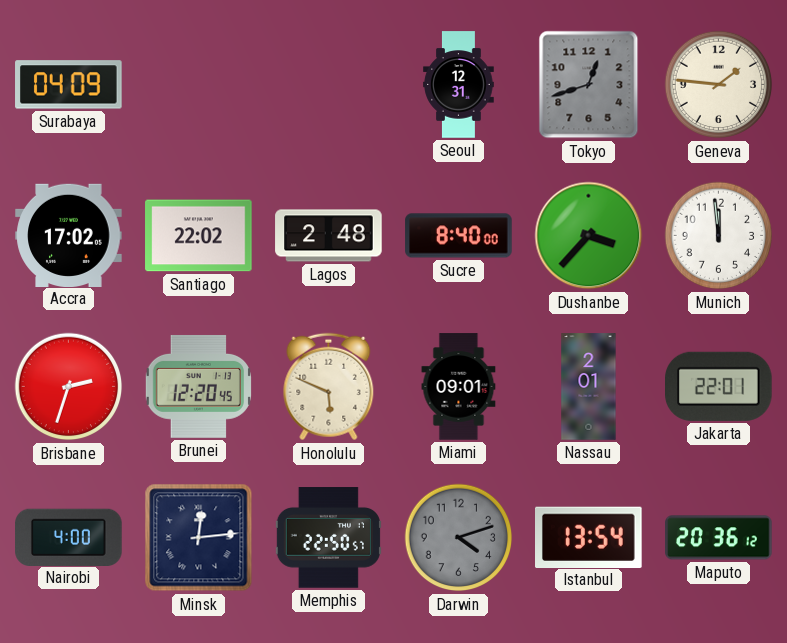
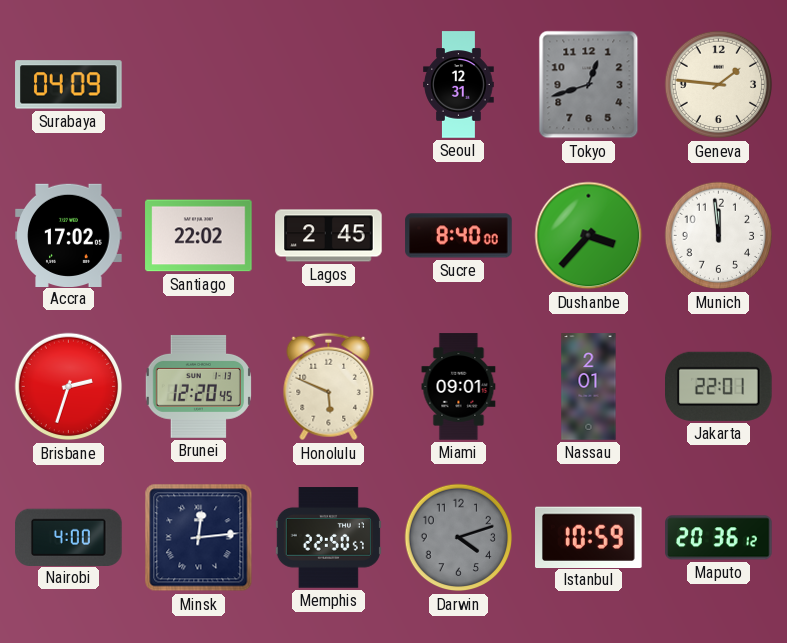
Lagos: 2:48 -> 2:45 (329, 236)
Istanbul: 13:54 -> 10:59 (589, 537)
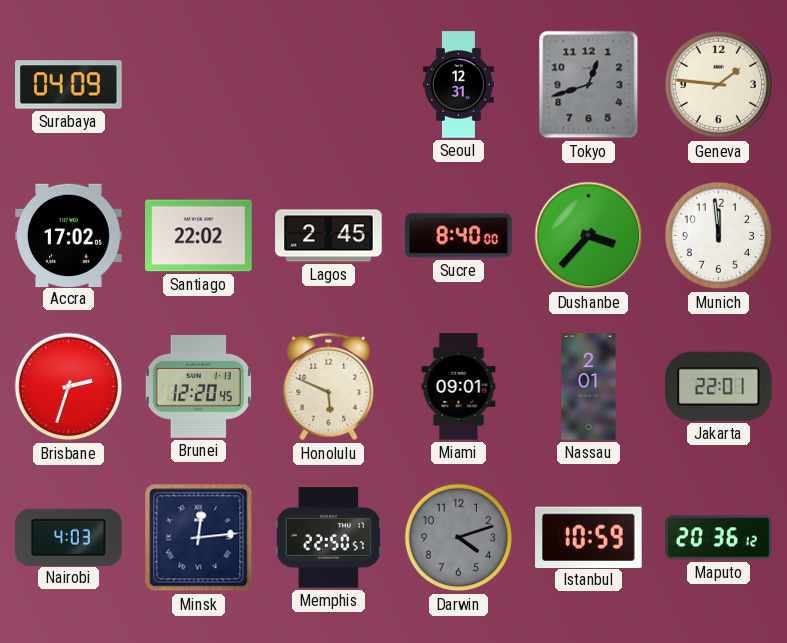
Nairobi: 4:00 -> 4:03 (69, 537)
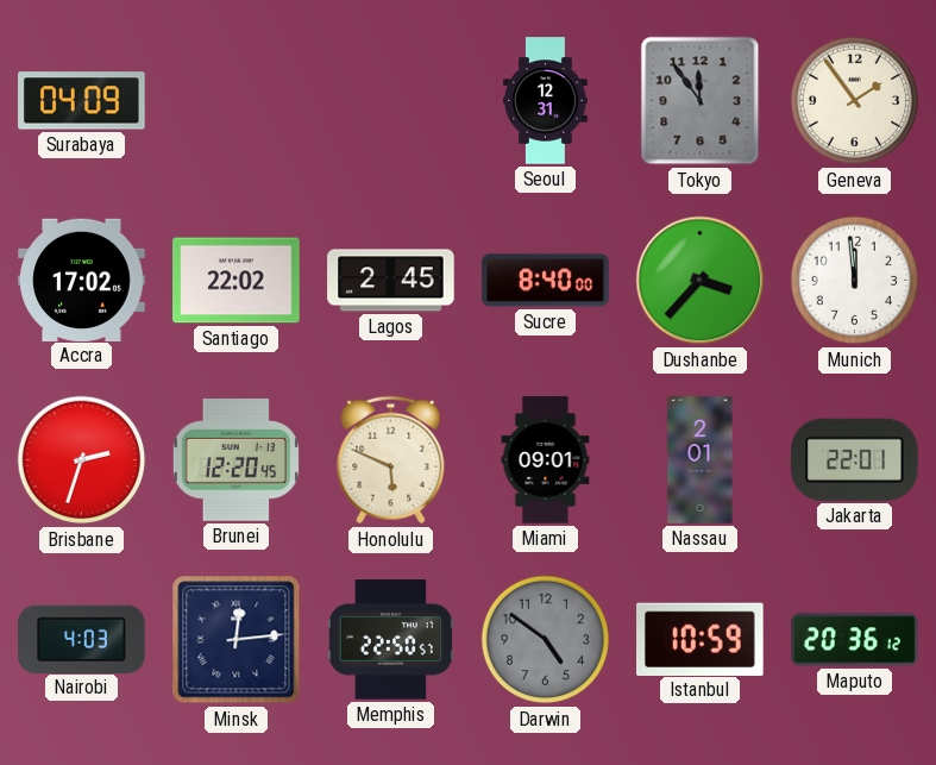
Tokyo: 12:42 -> 11:54 (701, 101)
Geneva: 1:46 -> 1:54 (855, 101)
Darwin: 4:12 -> 4:51 (546, 640)
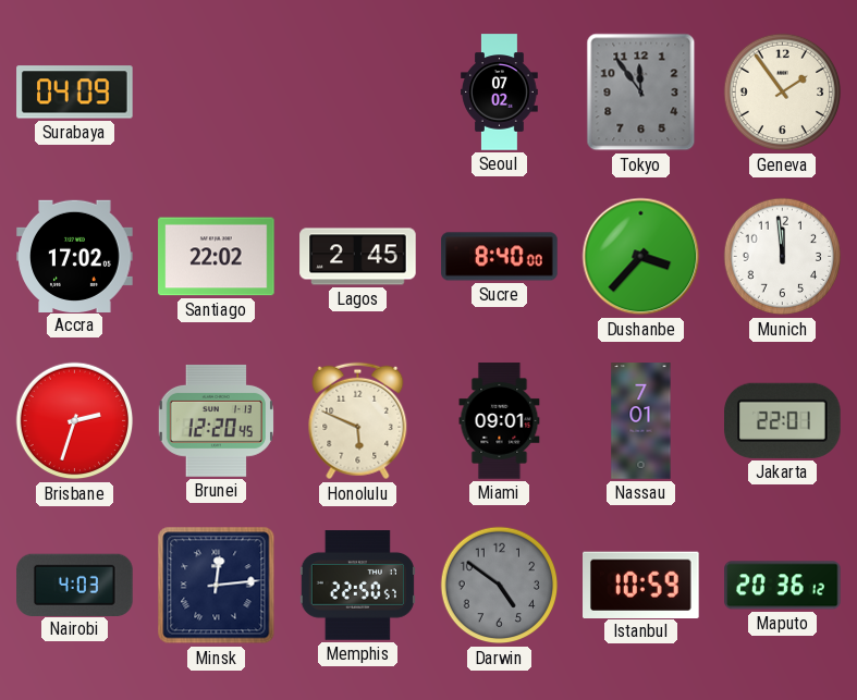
Seoul: 12:31 -> 07:02 (500, 93)
Nassau: 2:01 -> 7:01 (641, 421)
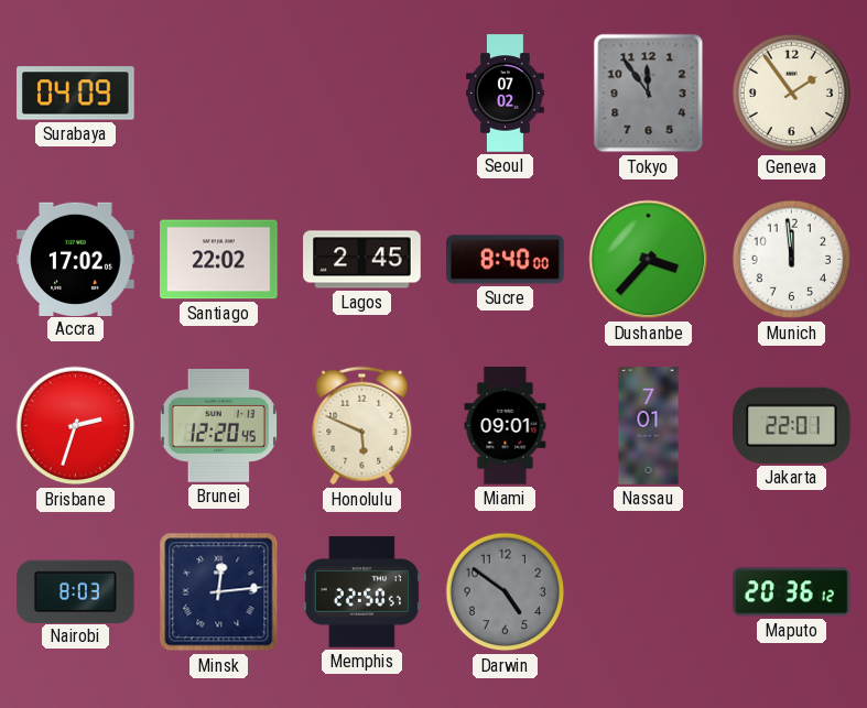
Nairobi: 4:03 -> 8:03 (76, 591)
Istanbul: 10:59 -> none (641, 585)
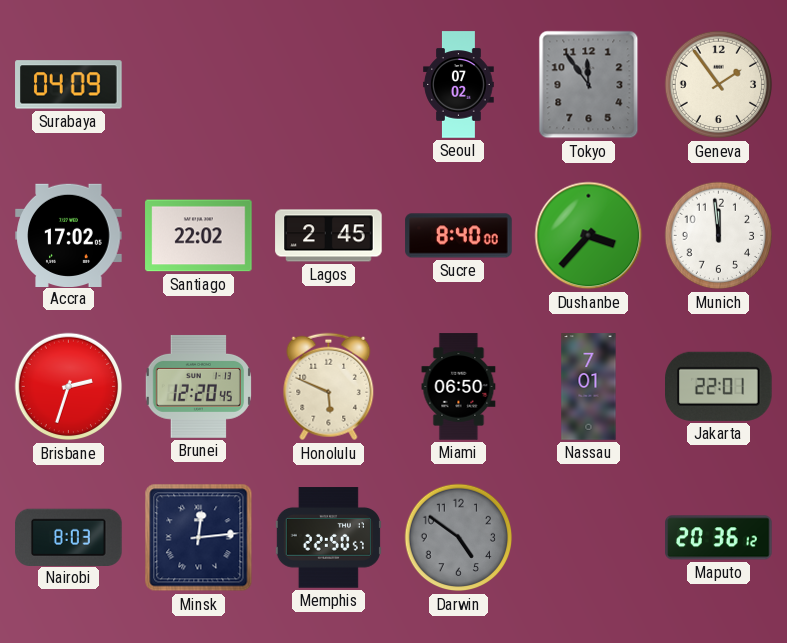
Miami: 09:01 -> 06:50 (459, 387)
